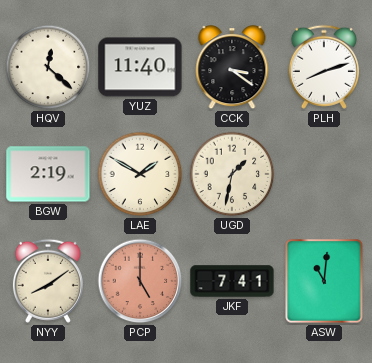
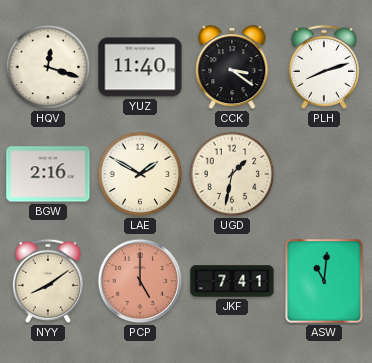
HQV: 12:22 -> 12:18 (48, 67)
BGW: 2:19 -> 2:16 (48, 174)
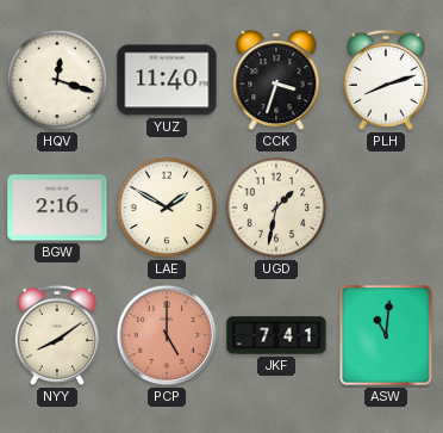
CCK: 3:21 -> 3:33 (276, 81)
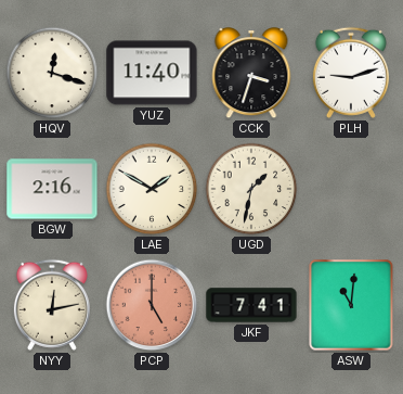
PLH: 8:12 -> 9:12 (351, 73)
NYY: 8:09 -> 12:13 (52, 305)
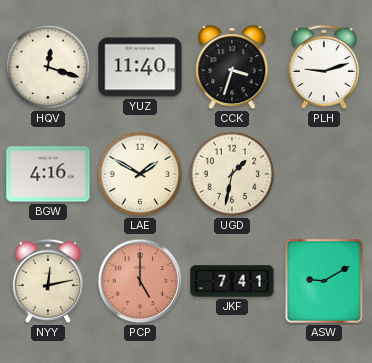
BGW: 2:16 -> 4:16 (48, 174)
ASW: 11:01 -> 9:10 (324, 281)
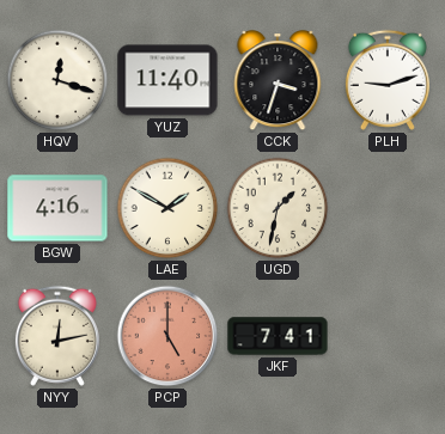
ASW: 9:10 -> none (324, 281)
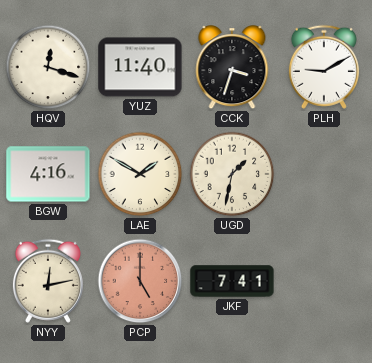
PLH: 9:12 -> 9:10 (324, 67)
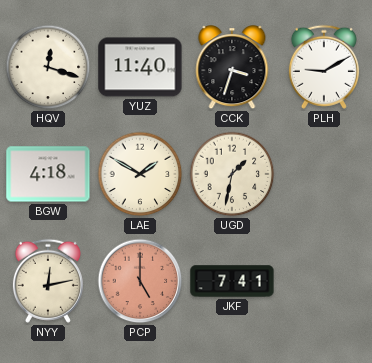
BGW: 4:16 -> 4:18 (48, 174)
